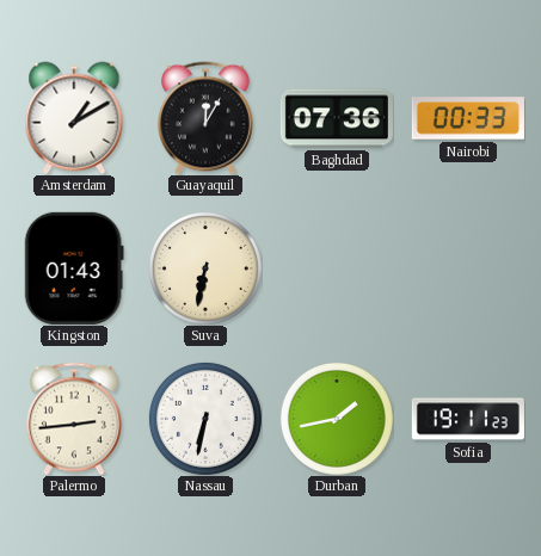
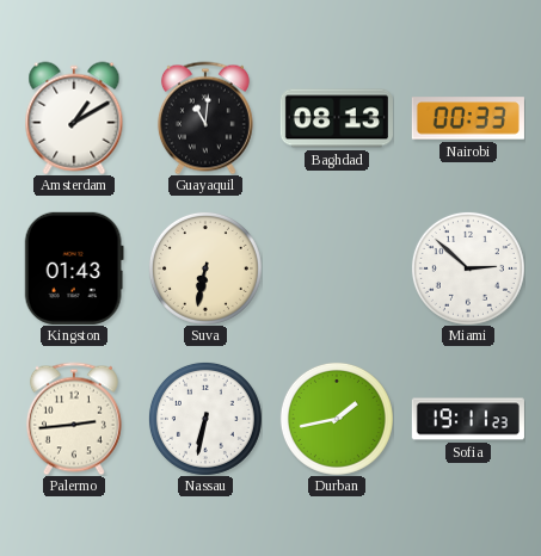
Guayaquil: 12:05 -> 11:01 (205, 118)
Baghdad: 07:36 -> 08:13 (337, 118)
Miami: none -> 2:52 (468, 268)
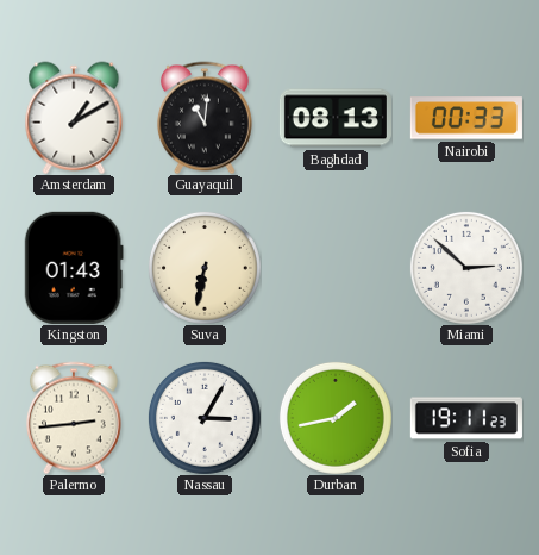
Nassau: 6:32 -> 3:05 (205, 418)
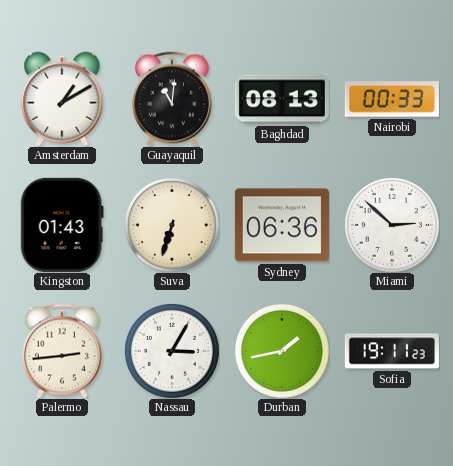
Suva: 6:32 -> 6:33 (172, 225)
Sydney: none -> 06:36 (282, 225)
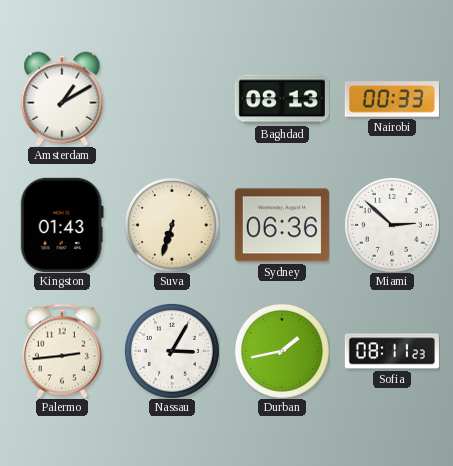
Guayaquil: 11:01 -> none (172, 99)
Sofia: 19:11 -> 08:11 (392, 351)
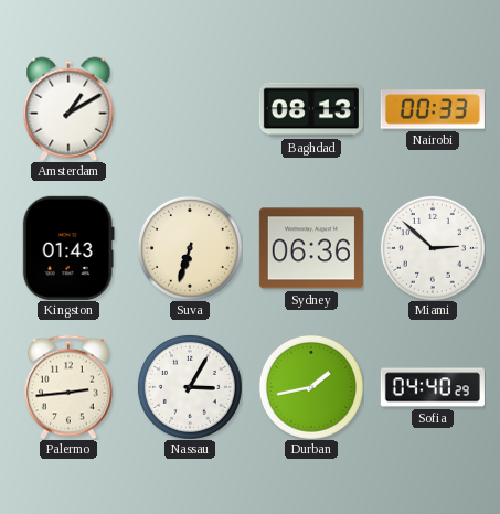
Sofia: 08:11 -> 04:40 (433, 387)
